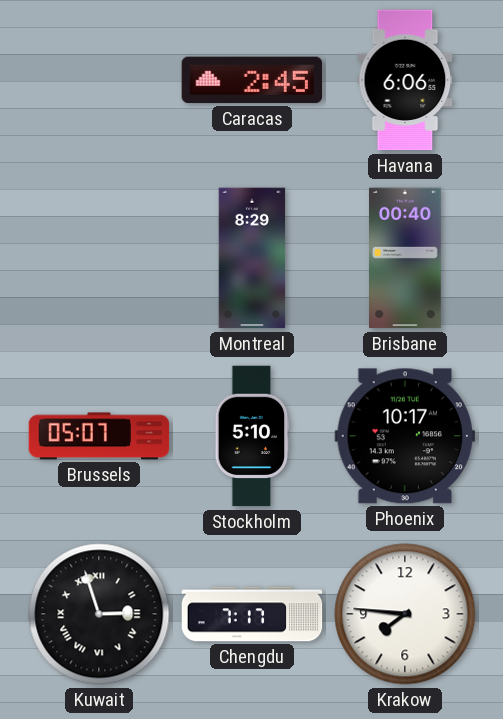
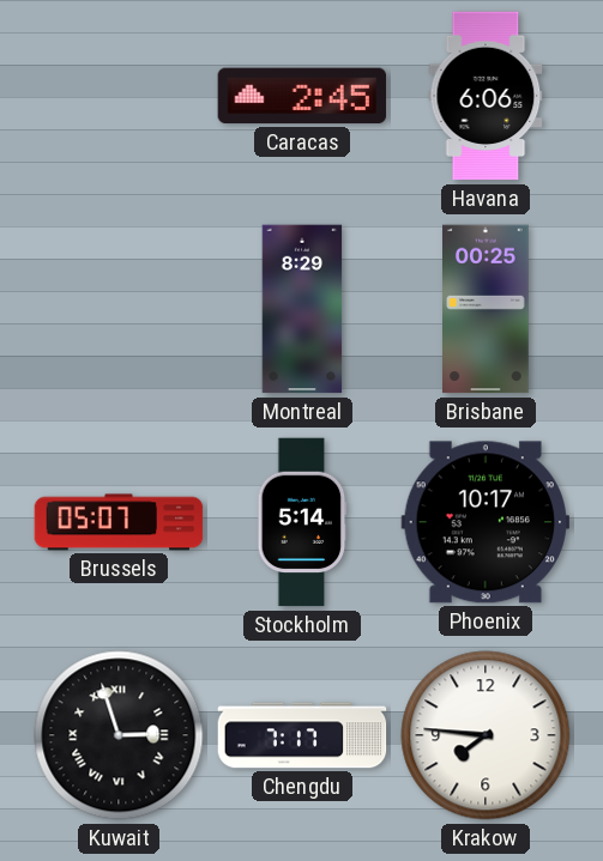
Brisbane: 00:40 -> 00:25 (487, 309)
Stockholm: 5:10 -> 5:14 (302, 522)
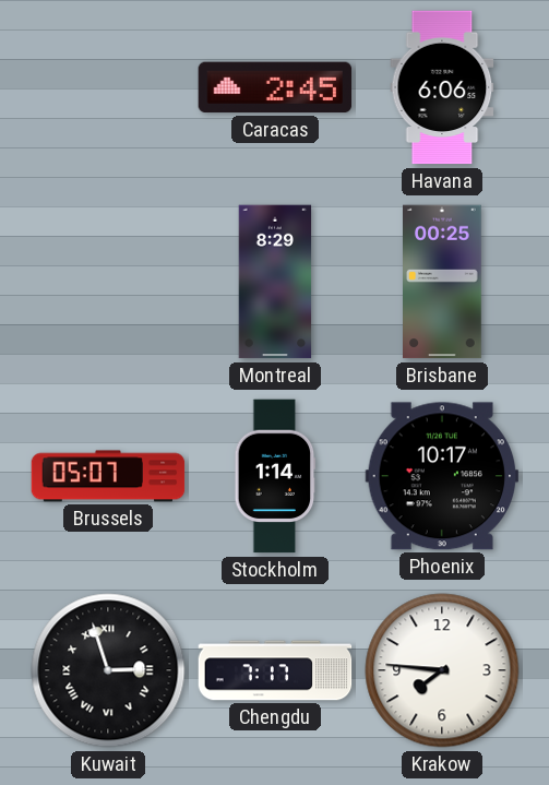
Stockholm: 5:14 -> 1:14 (275, 476)
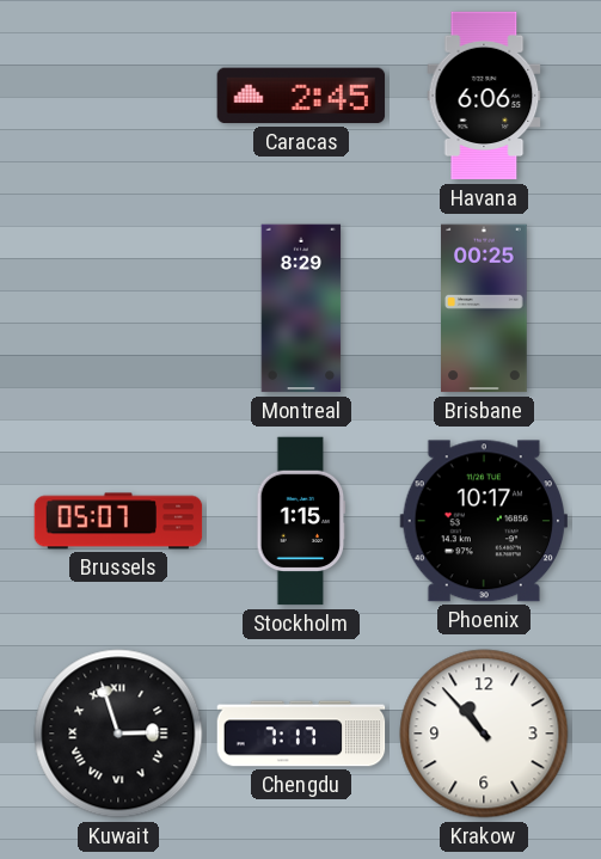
Stockholm: 1:14 -> 1:15 (301, 521)
Krakow: 7:46 -> 10:53 (484, 734)
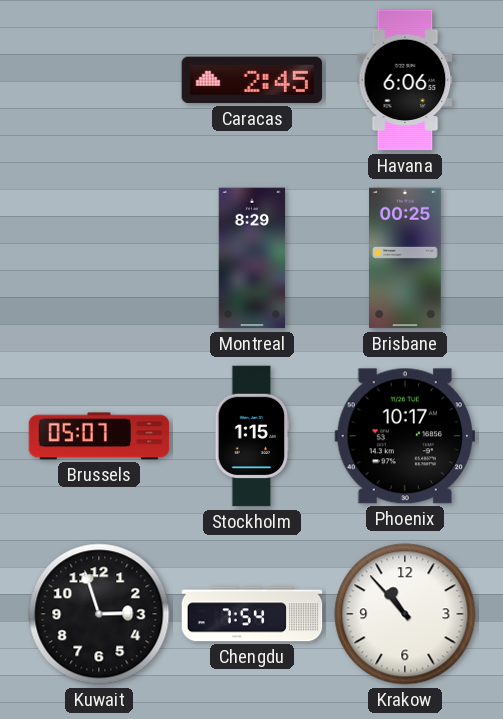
Kuwait numerals: Roman -> Arabic (99, 614)
Chengdu: 7:17 -> 7:54 (252, 614)
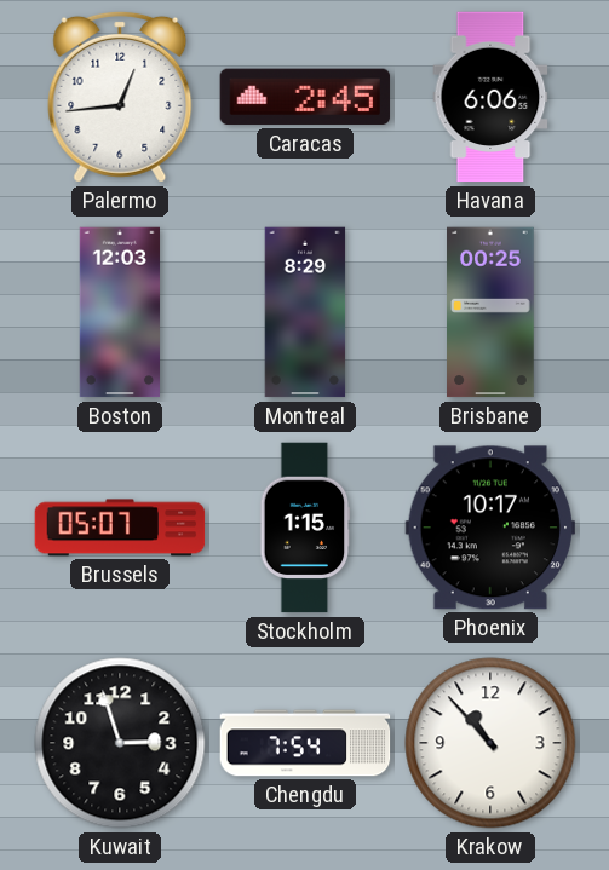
Palermo: none -> 12:44 (120, 97)
Boston: none -> 12:03 (119, 312)
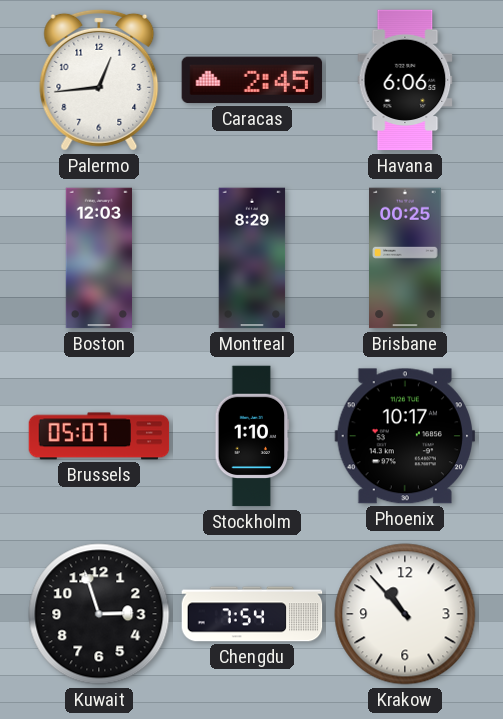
Stockholm: 1:15 -> 1:10 (252, 436)
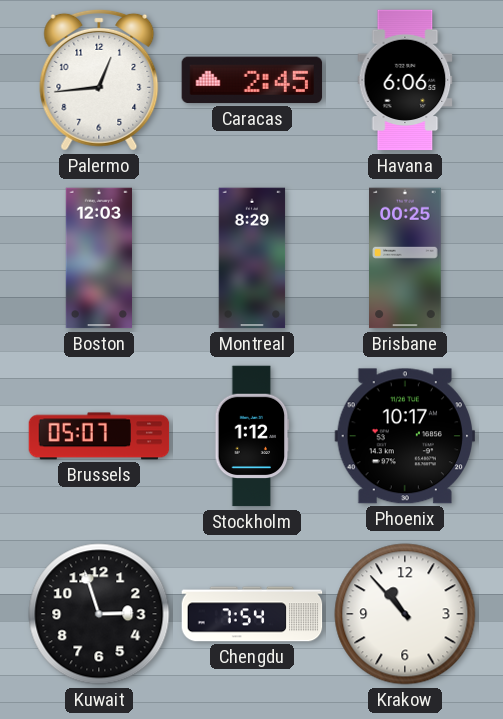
Stockholm: 1:10 -> 1:12 (252, 436)
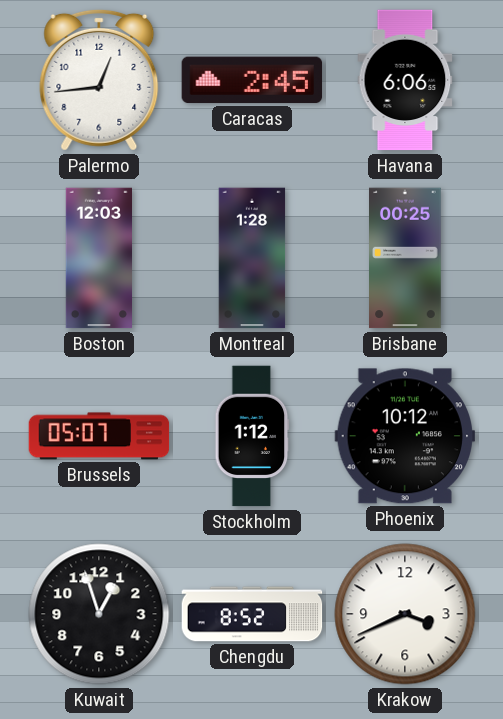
Montreal: 8:29 -> 1:28 (252, 258)
Phoenix: 10:17 -> 10:12 (404, 436)
Kuwait: 2:57 -> 12:57 (99, 614)
Chengdu: 7:54 -> 8:52 (252, 614)
Krakow: 10:53 -> 3:41 (405, 614)
